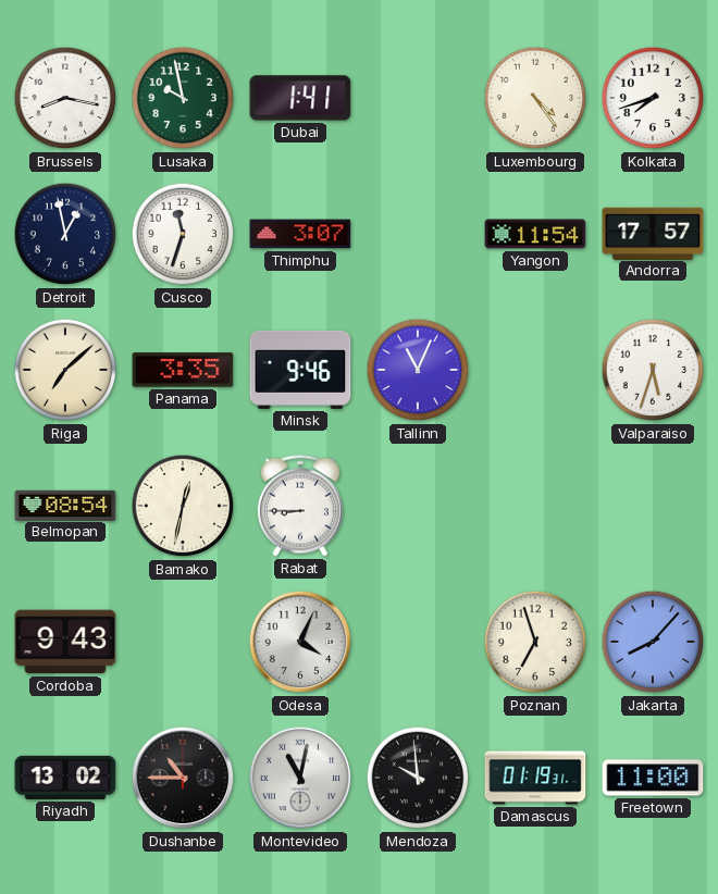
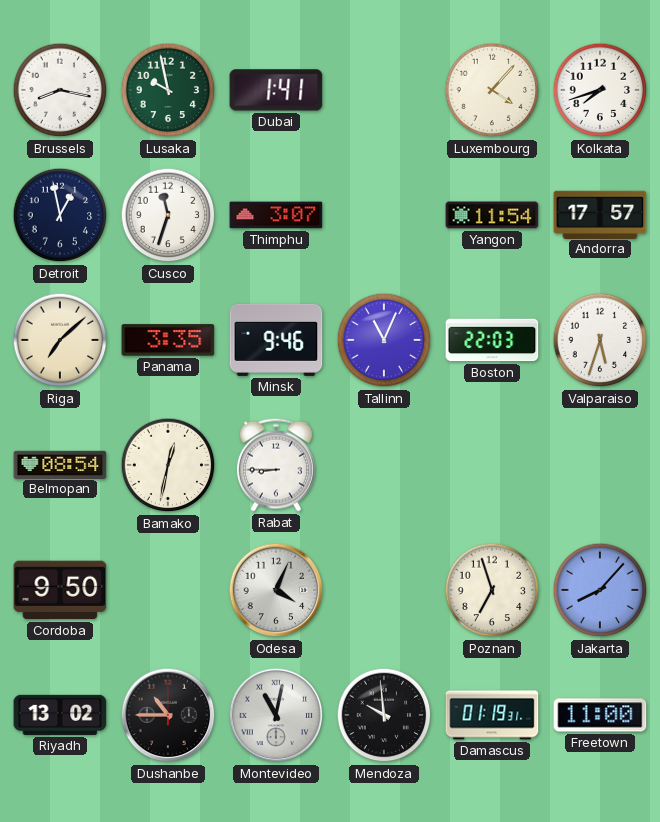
Luxembourg: 4:24 -> 4:07 (492, 90)
Boston: none -> 22:03 (492, 340)
Cordoba: 9:43 -> 9:50 (60, 590)
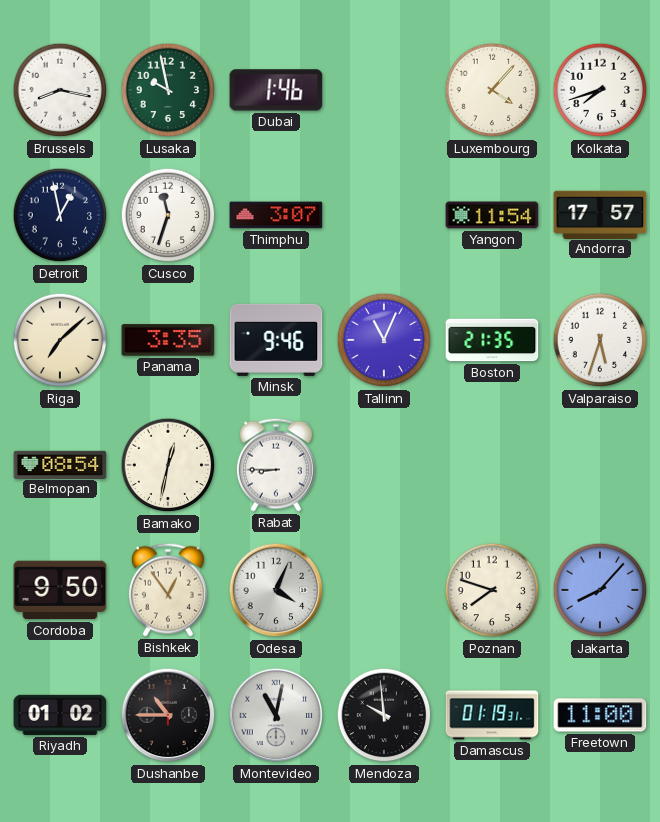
Dubai: 1:41 -> 1:46 (276, 90)
Boston: 22:03 -> 21:35 (492, 340)
Bishkek: none -> 12:54 (168, 590)
Poznan: 6:57 -> 7:48 (492, 590)
Riyadh: 13:02 -> 01:02 (60, 715)
